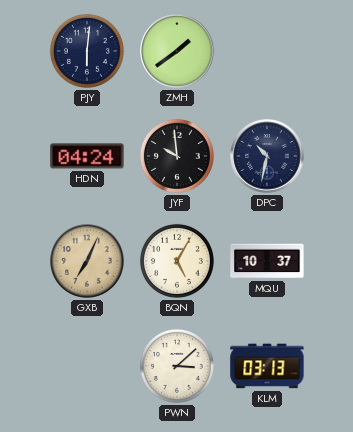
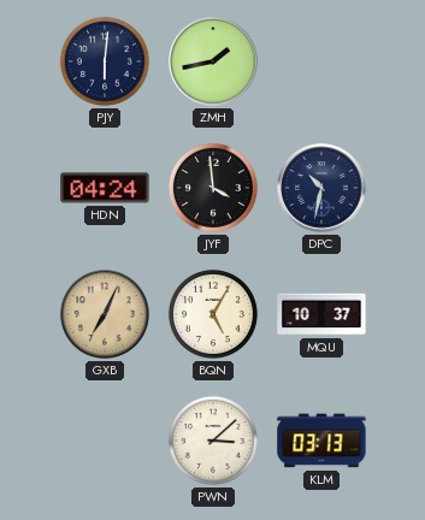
ZMH: 1:39 -> 1:43 (213, 61)
JYF: 9:59 -> 3:59 (213, 188)
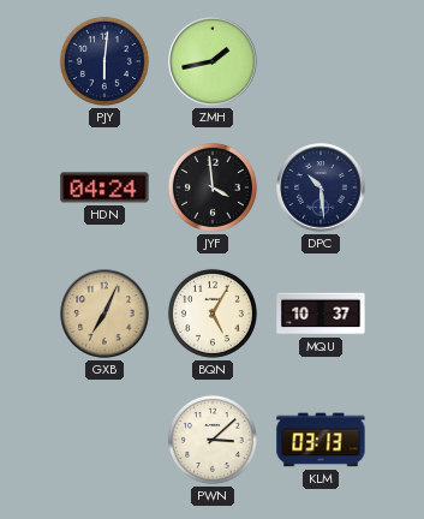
DPC: 10:32 -> 10:29 (321, 187)
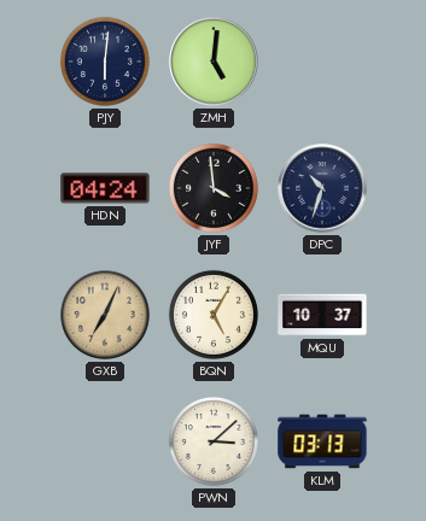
ZMH: 1:43 -> 5:01 (214, 62)
DPC: 10:29 -> 10:33 (322, 188)
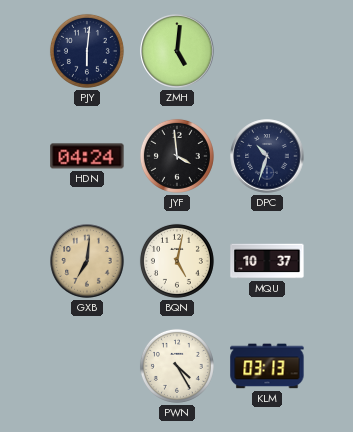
GXB: 7:04 -> 7:01 (87, 261)
BQN: 5:05 -> 5:02 (177, 261)
PWN: 3:08 -> 4:25 (177, 366)
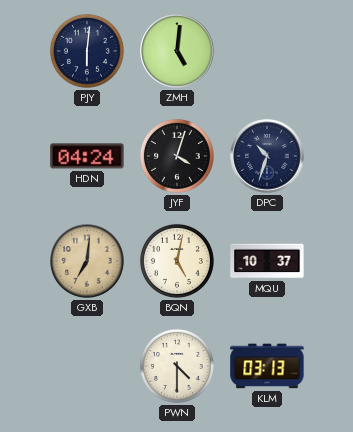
JYF: 3:59 -> 4:03 (177, 156)
PWN: 4:25 -> 4:30 (177, 366)
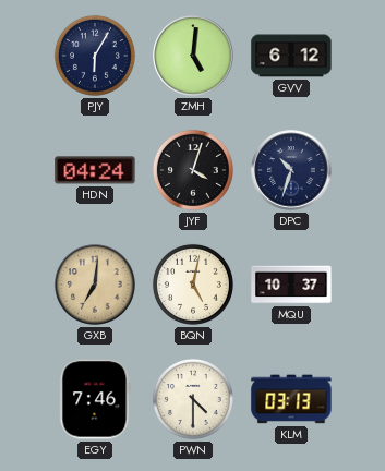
PJY: 6:01 -> 6:05 (95, 56)
GVV: none -> 6:12 (291, 56)
EGY: none -> 7:46 (95, 399)
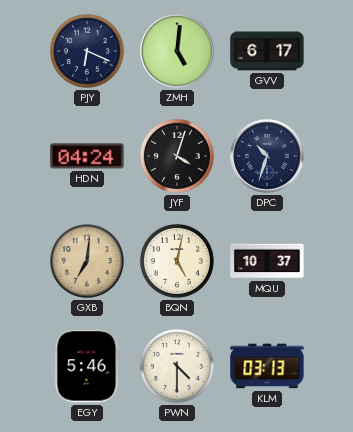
PJY: 6:05 -> 6:19 (87, 51)
GVV: 6:12 -> 6:17 (267, 51)
EGY: 7:46 -> 5:46 (87, 366)
